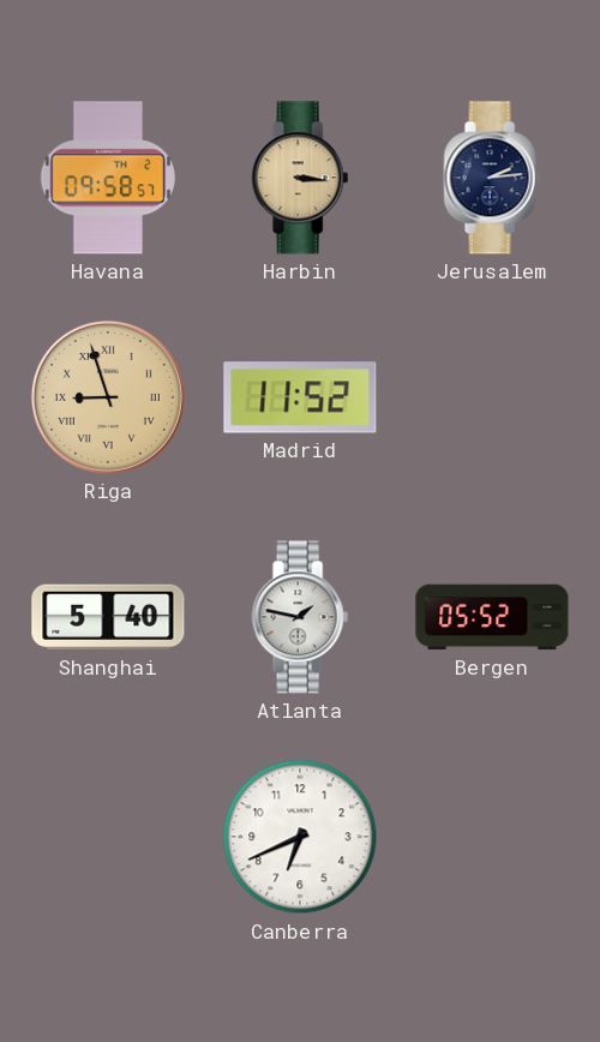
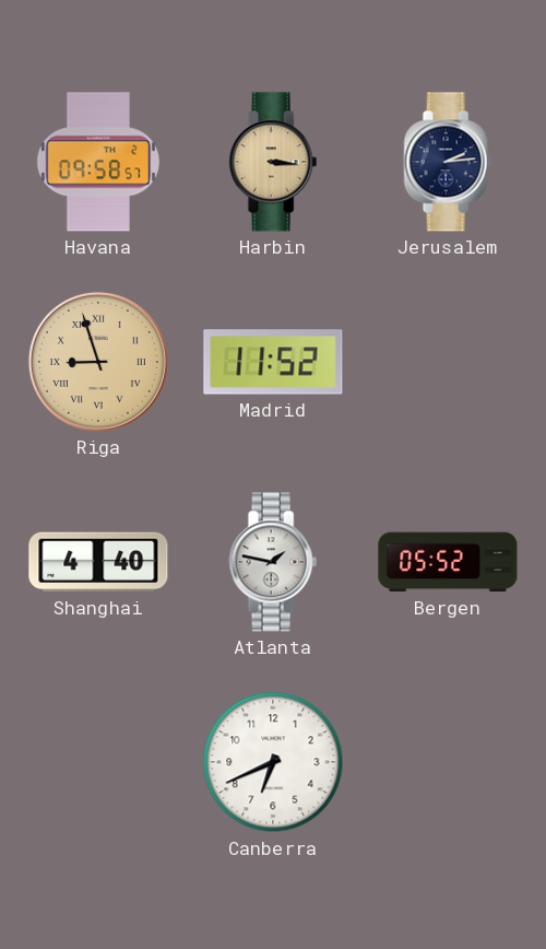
Shanghai: 5:40 -> 4:40 (98, 562)
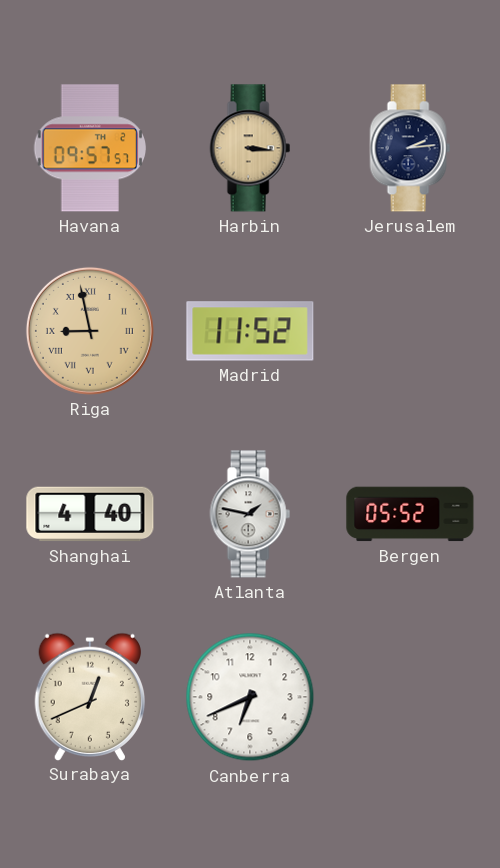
Havana: 09:58 -> 09:57 (89, 148)
Riga: 8:57 -> 8:58 (90, 331)
Surabaya: none -> 12:41 (89, 696)
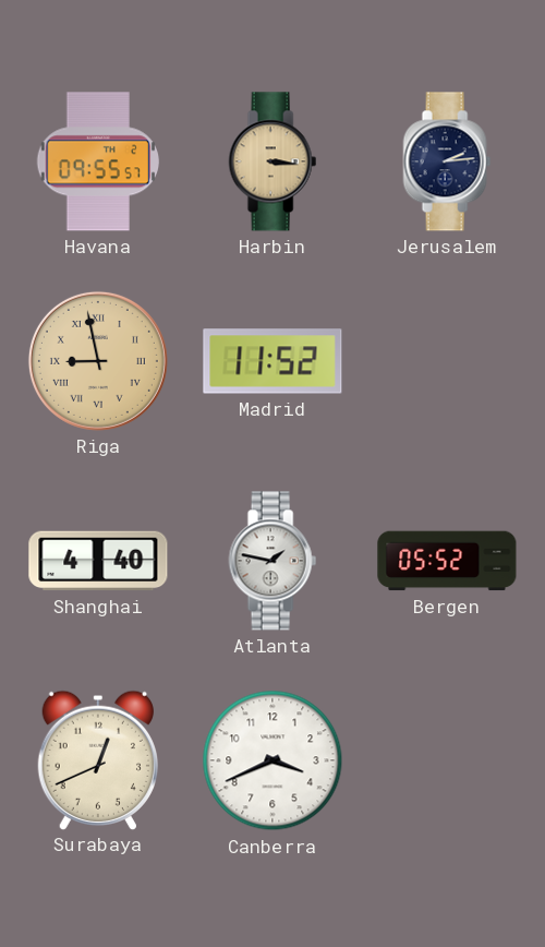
Havana: 09:57 -> 09:55 (97, 161)
Canberra: 6:41 -> 3:41 (272, 760)
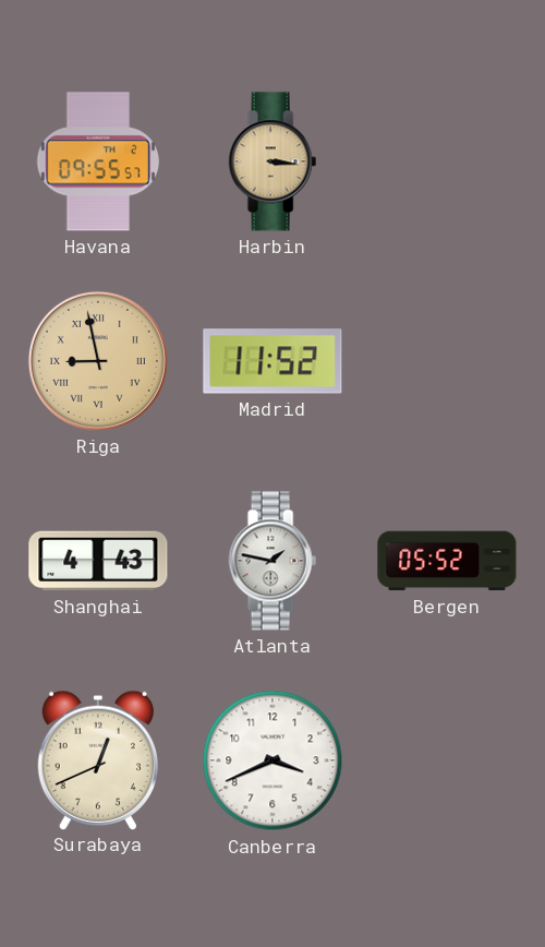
Jerusalem: 2:14 -> none (447, 161)
Shanghai: 4:40 -> 4:43 (98, 561)
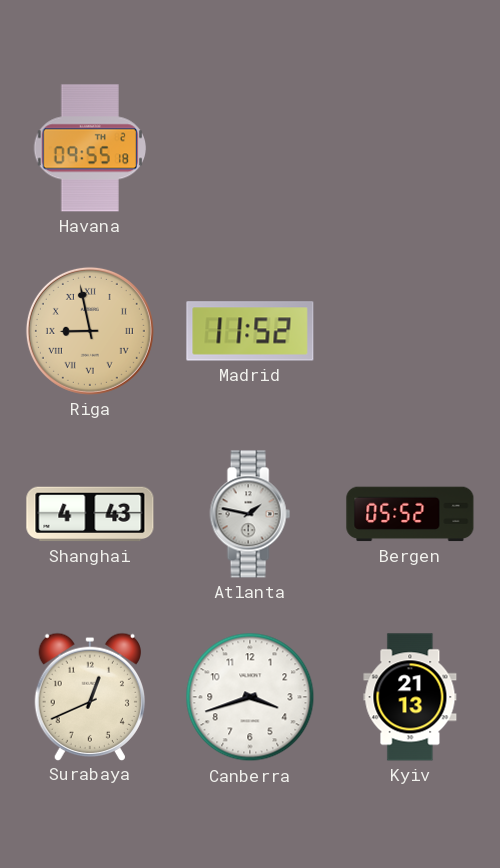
Havana: 09:55:57 -> 09:55:18 (89, 148)
Harbin: 3:16 -> none (272, 161)
Canberra: 3:41 -> 3:42 (250, 697)
Kyiv: none -> 21:13 (410, 697)
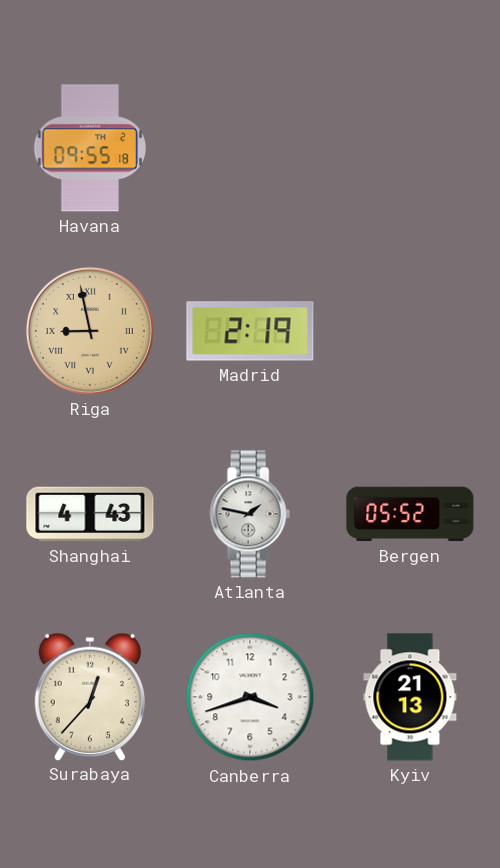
Madrid: 11:52 -> 2:19 (250, 331)
Surabaya: 12:41 -> 12:37 (89, 696)
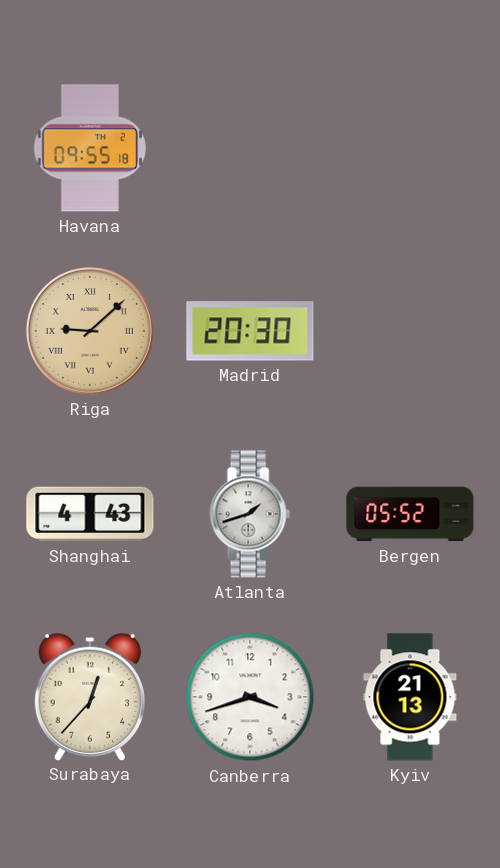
Riga: 8:58 -> 9:08 (90, 331)
Madrid: 2:19 -> 20:30 (250, 331)
Atlanta: 1:47 -> 1:42 (250, 514)
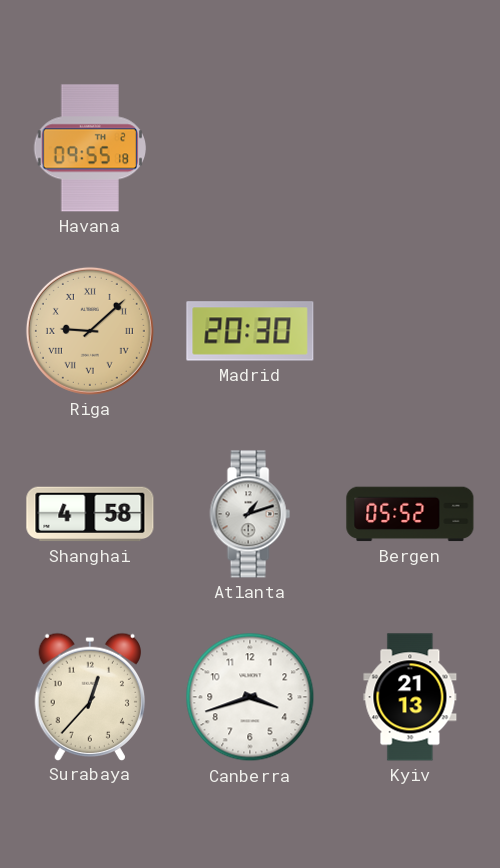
Shanghai: 4:43 -> 4:58 (90, 514)
Atlanta: 1:42 -> 1:12 (250, 514)
